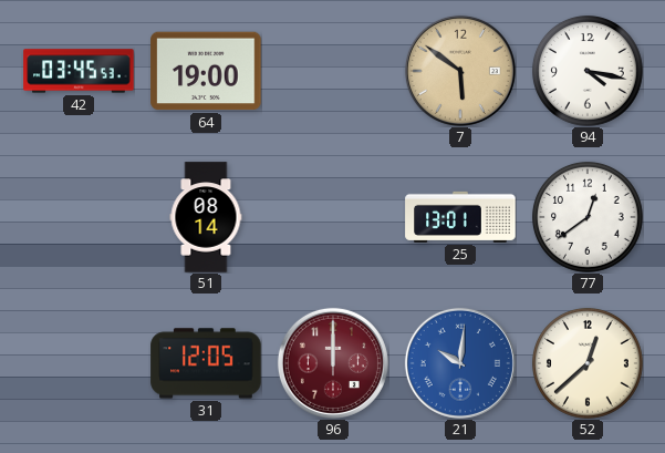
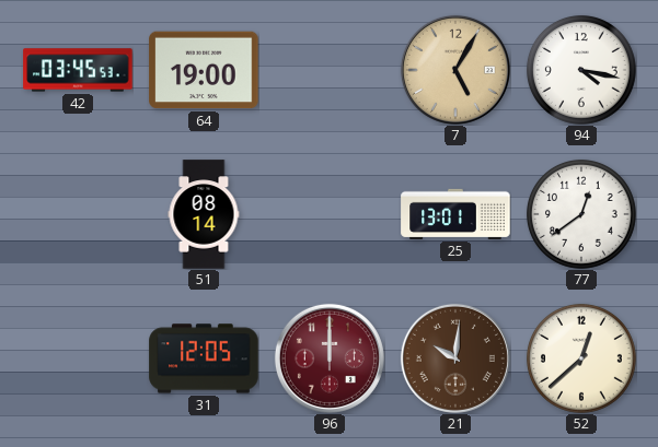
7: 5:51 -> 5:05 (455, 70)
21 dial: blue -> brown (455, 358)
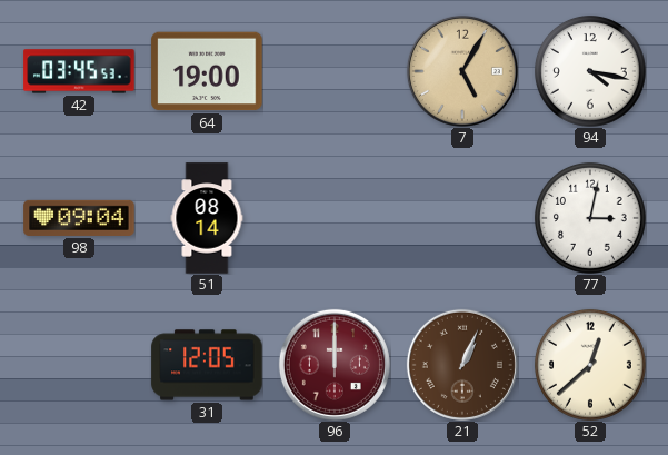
98: none -> 09:04 (79, 218)
25: 13:01 -> none (455, 214)
77: 12:39 -> 3:02 (590, 218)
21: 10:01 -> 1:04 (462, 365)
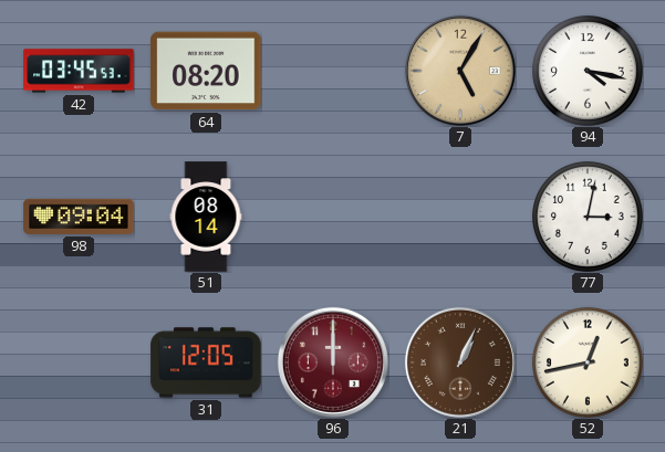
64: 19:00 -> 08:20 (206, 71)
52: 12:38 -> 12:43 (588, 362)
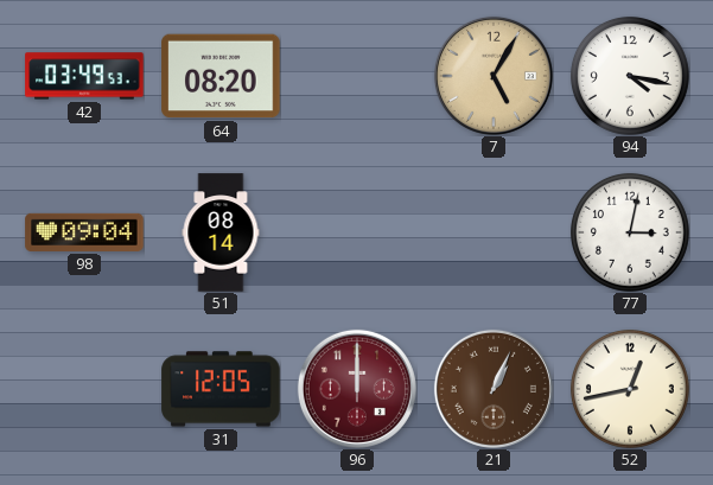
42: 03:45 -> 03:49 (84, 76)
